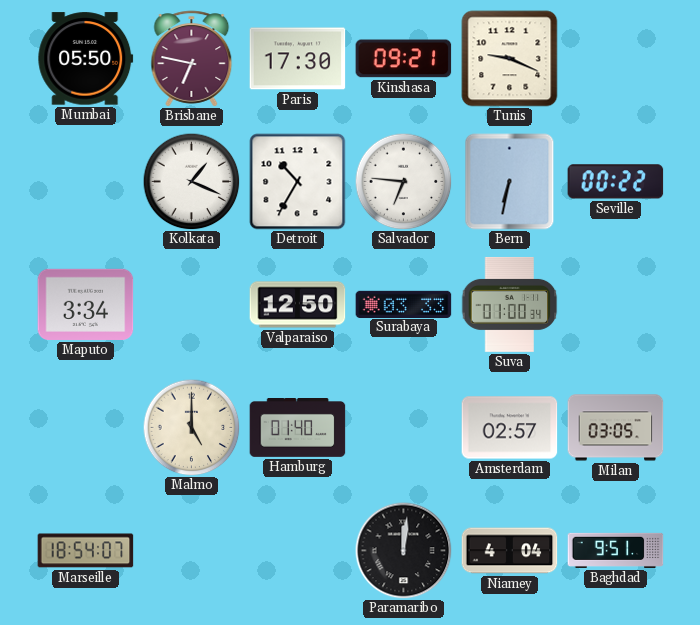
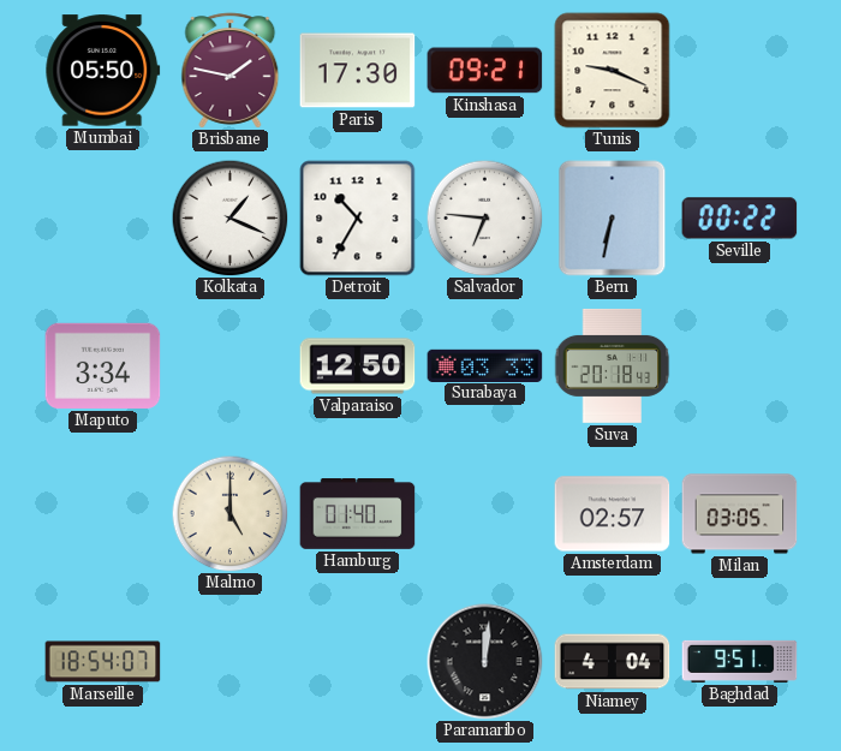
Brisbane: 6:47 -> 1:47 (231, 71)
Suva: 01:00 -> 20:18 (612, 365)
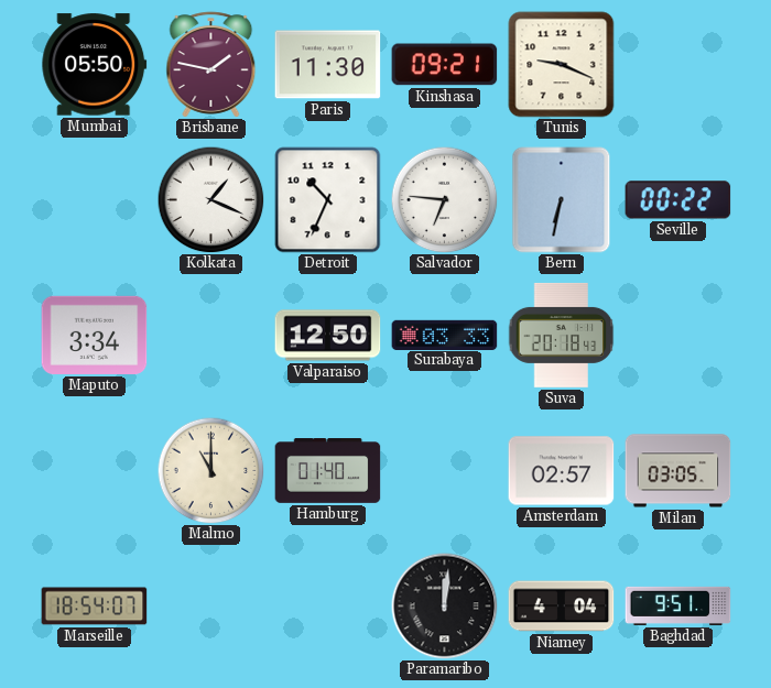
Paris: 17:30 -> 11:30 (328, 65)
Detroit: 10:35 -> 10:34 (328, 200)
Malmo: 5:00 -> 11:00 (210, 470)
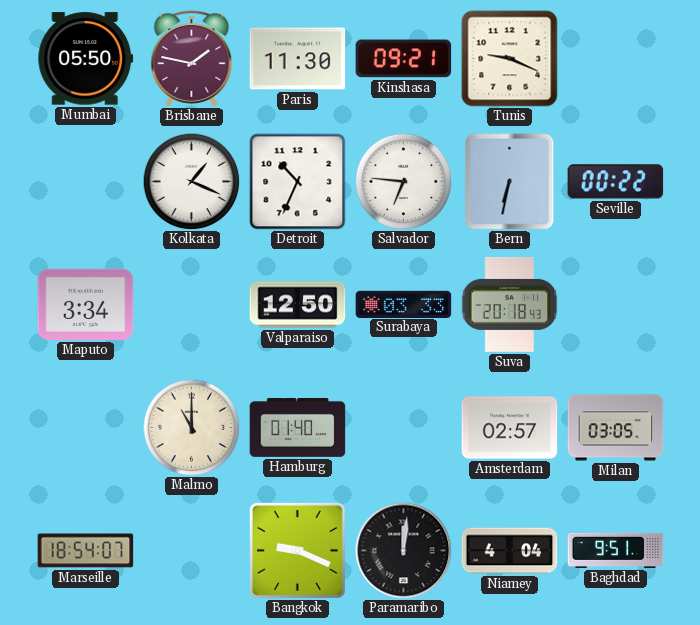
Bangkok: none -> 9:19 (297, 550)
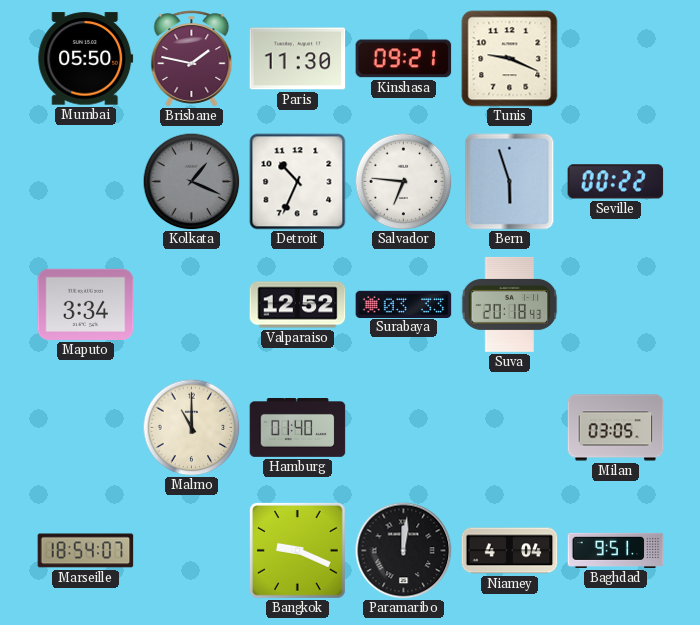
Kolkata dial: white -> grey (191, 181)
Bern: 6:32 -> 5:57 (510, 182)
Valparaiso: 12:50 -> 12:52 (298, 305)
Amsterdam: 02:57 -> none (510, 428)
